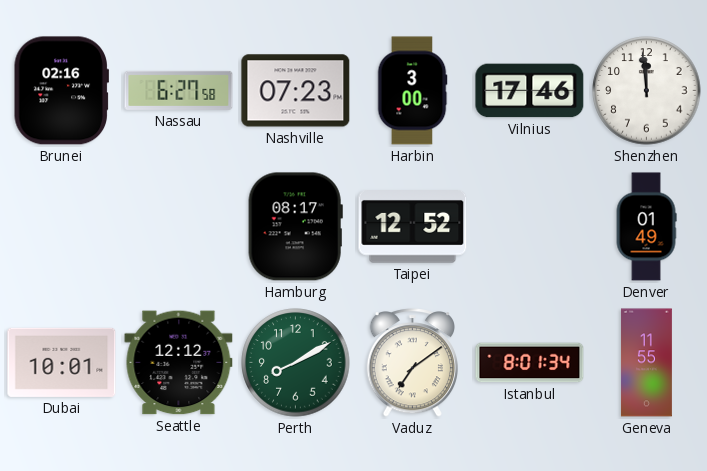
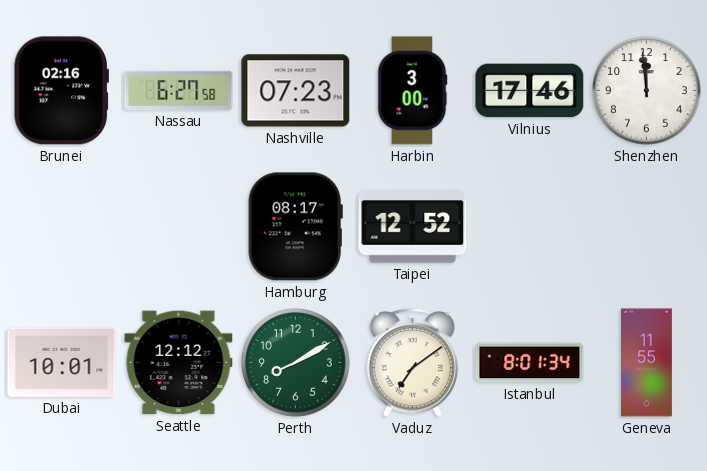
Denver: 01:49 -> none (646, 227)
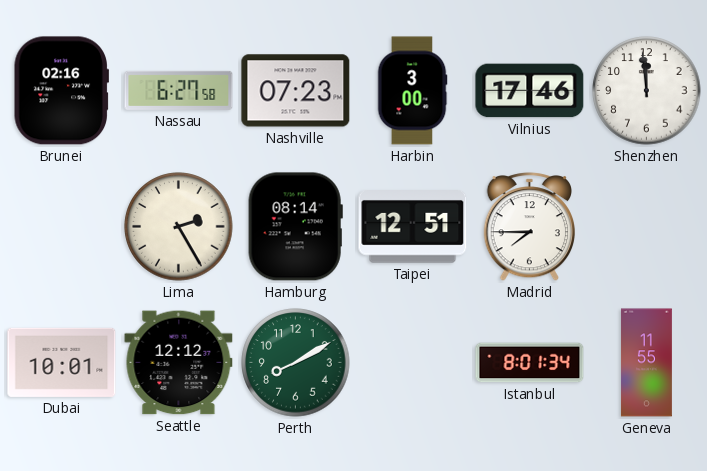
Lima: none -> 2:25 (179, 227)
Hamburg: 08:17 -> 08:14 (295, 227)
Taipei: 12:52 -> 12:51 (413, 227)
Madrid: none -> 7:45 (529, 227)
Vaduz: 7:09 -> none (412, 363)
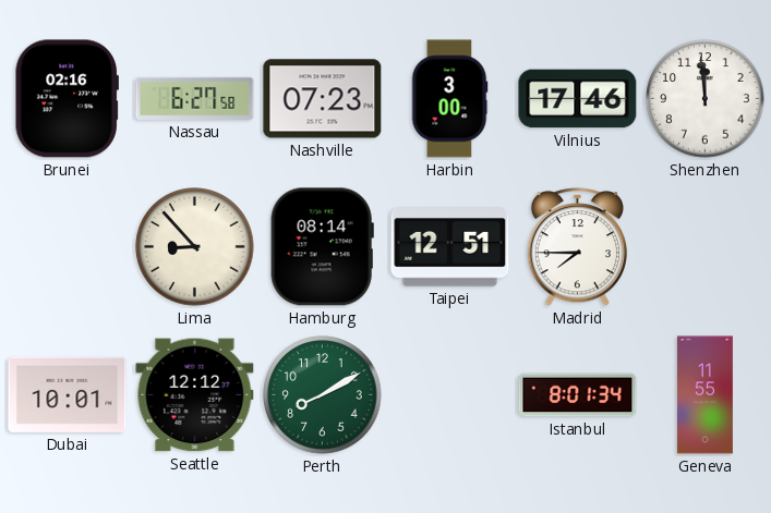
Lima: 2:25 -> 8:53 (195, 247)
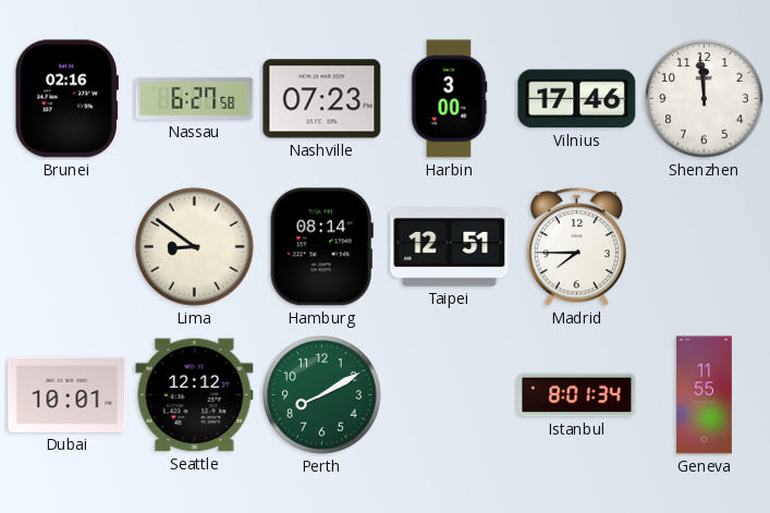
Lima: 8:53 -> 8:51 (195, 247)
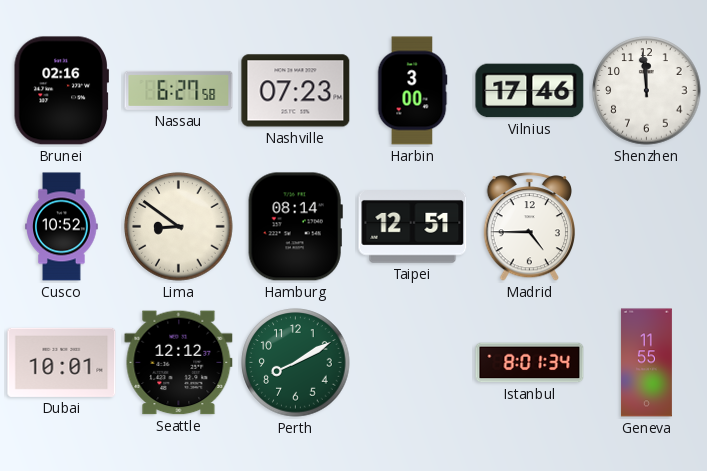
Cusco: none -> 10:52 (62, 227)
Madrid: 7:45 -> 4:45 (529, 227)
